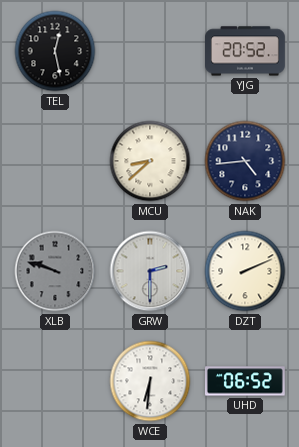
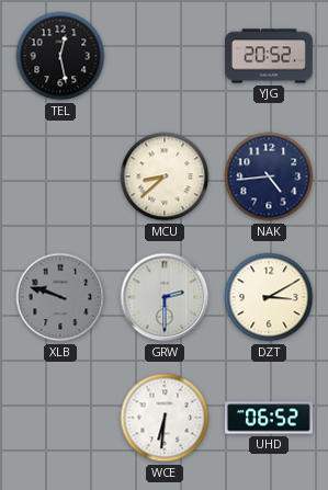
DZT: 2:11 -> 3:10 (269, 297)
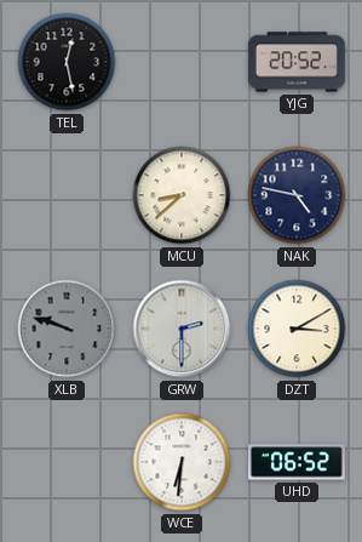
NAK: 4:44 -> 4:47 (297, 195)
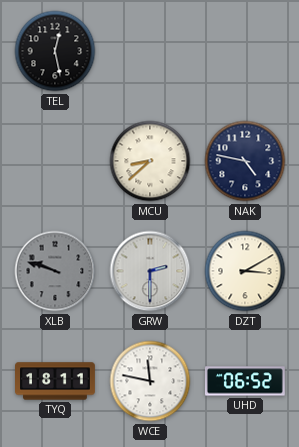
YJG: 20:52 -> none (298, 62)
TYQ: none -> 18:11 (56, 381)
WCE: 6:31 -> 11:47 (150, 381)
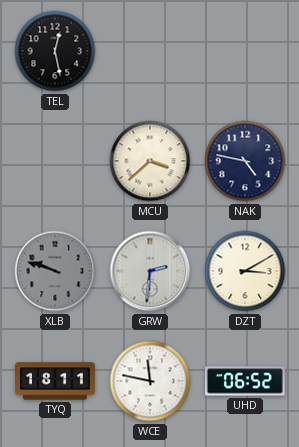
MCU: 8:38 -> 3:38 (150, 161)
GRW: 2:30 -> 2:31 (150, 271)
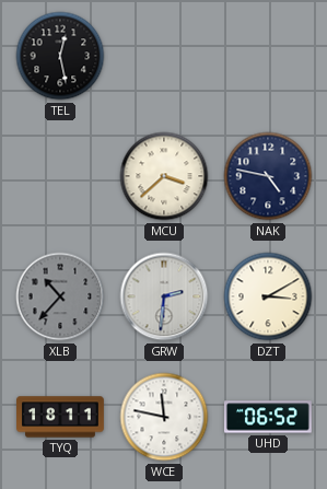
XLB: 9:48 -> 10:37 (60, 296)
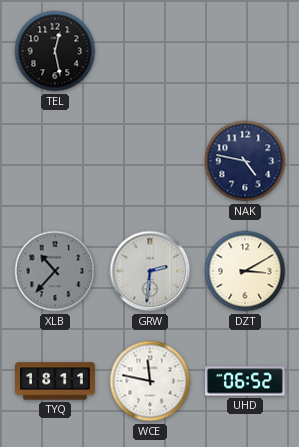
MCU: 3:38 -> none (164, 176)
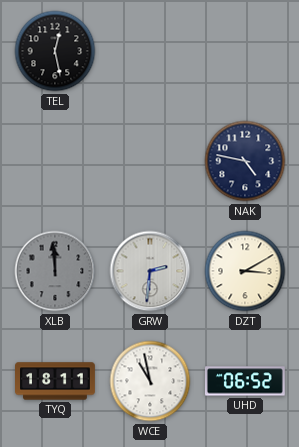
XLB: 10:37 -> 11:59 (55, 271)
WCE: 11:47 -> 10:58 (150, 381)
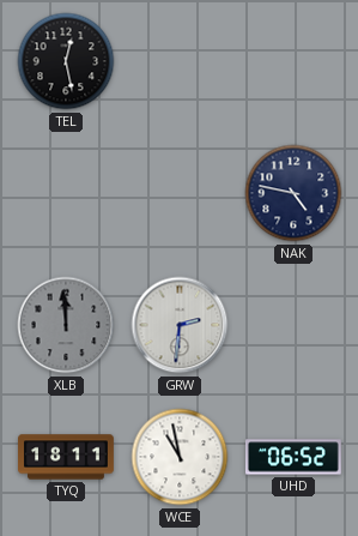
DZT: 3:10 -> none (245, 271)
